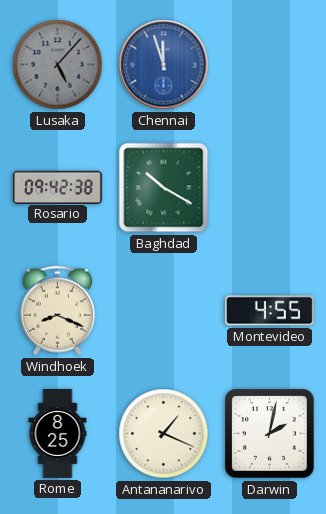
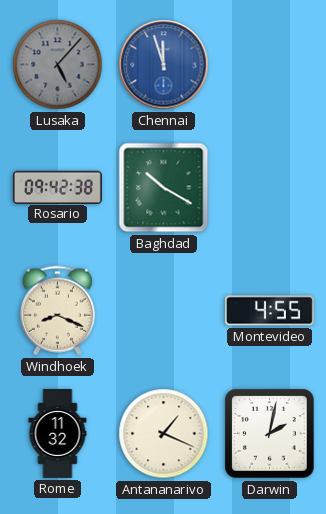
Rome: 8:25 -> 11:32 (58, 434)
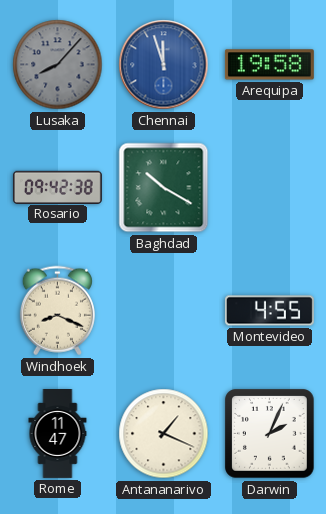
Lusaka: 5:07 -> 8:07 (58, 65)
Arequipa: none -> 19:58 (269, 65)
Rome: 11:32 -> 11:47 (58, 434)
Darwin: 2:02 -> 2:04 (270, 434)
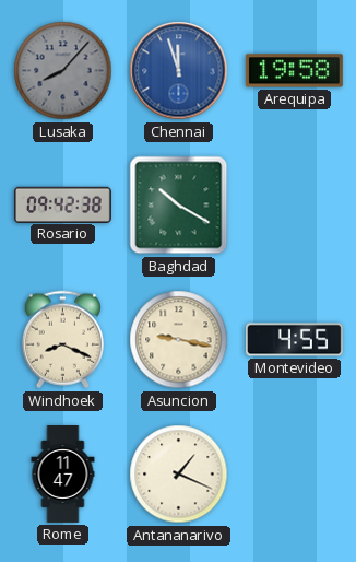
Asuncion: none -> 9:17 (179, 340)
Darwin: 2:04 -> none (270, 434)
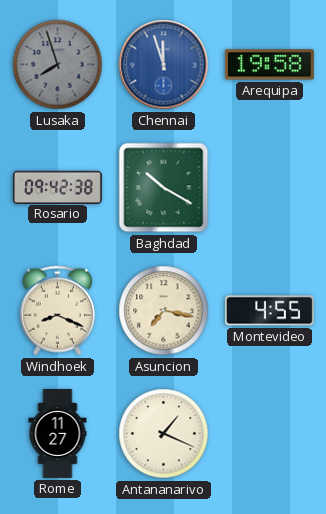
Lusaka: 8:07 -> 7:57 (58, 65)
Asuncion: 9:17 -> 7:17 (164, 311)
Rome: 11:47 -> 11:27 (58, 434)
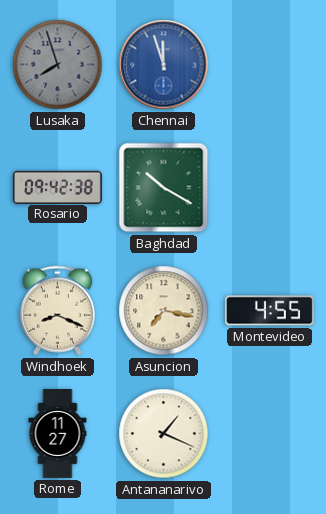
Arequipa: 19:58 -> none (269, 65)
